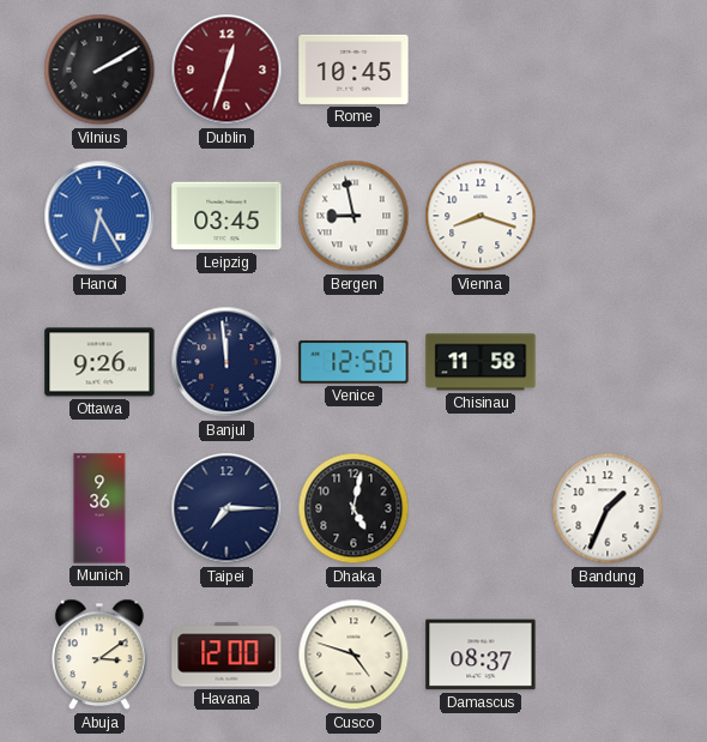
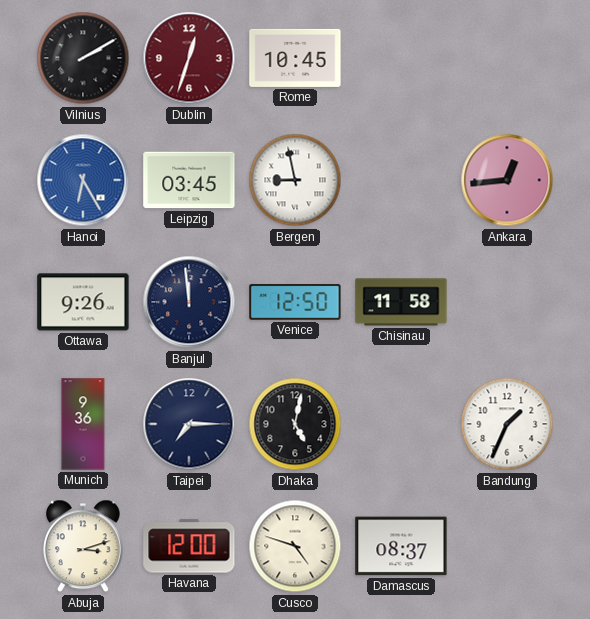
Vienna: 8:18 -> none (481, 216)
Ankara: none -> 12:44 (507, 180)
Abuja: 3:09 -> 3:12 (84, 546)
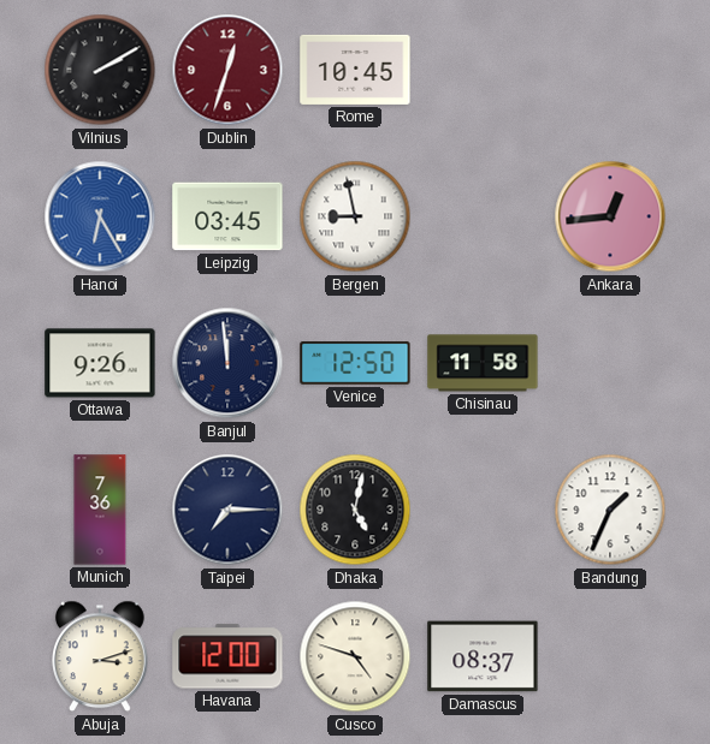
Munich: 9:36 -> 7:36 (100, 510)
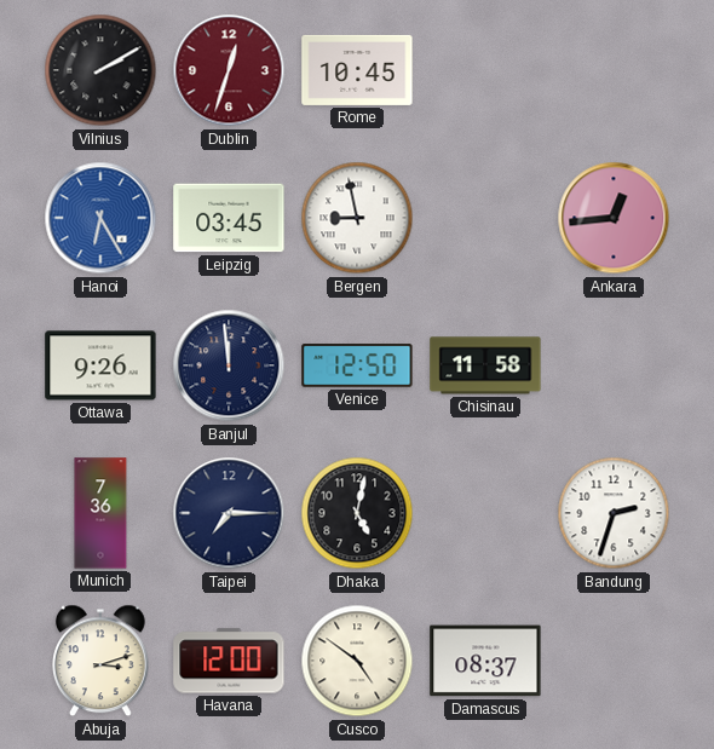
Bandung: 1:34 -> 2:33 (614, 513)
Cusco: 4:48 -> 4:51 (357, 661)
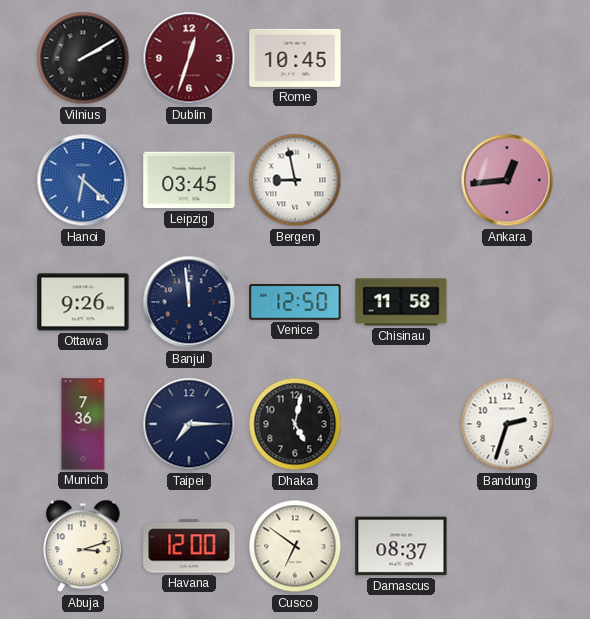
Hanoi: 6:25 -> 6:22 (83, 180)
Cusco: 4:51 -> 6:51 (295, 546)
